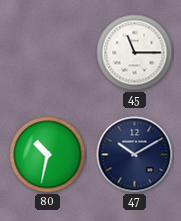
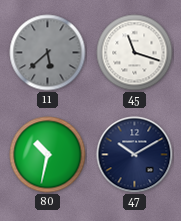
11: none -> 5:38 (48, 53)
45: 11:15 -> 11:18 (135, 53)
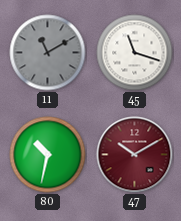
11: 5:38 -> 11:10 (48, 53)
47 dial: navy -> burgundy (135, 155)
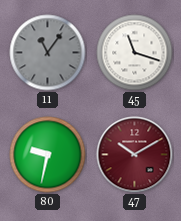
11: 11:10 -> 11:06 (48, 53)
80: 10:32 -> 9:32 (48, 155)
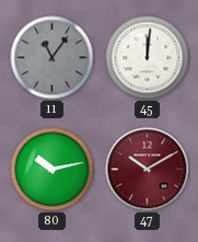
45: 11:18 -> 12:01 (148, 58)
80: 9:32 -> 10:13 (53, 170)
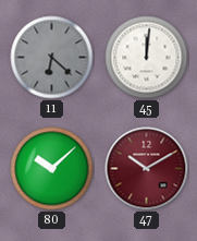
11: 11:06 -> 6:22 (52, 58)
80: 10:13 -> 10:08 (52, 169)
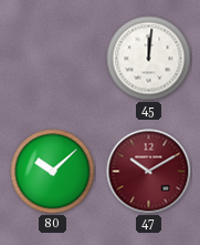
11: 6:22 -> none (52, 58)
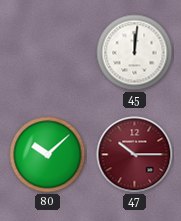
47: 10:10 -> 10:15 (135, 155)
